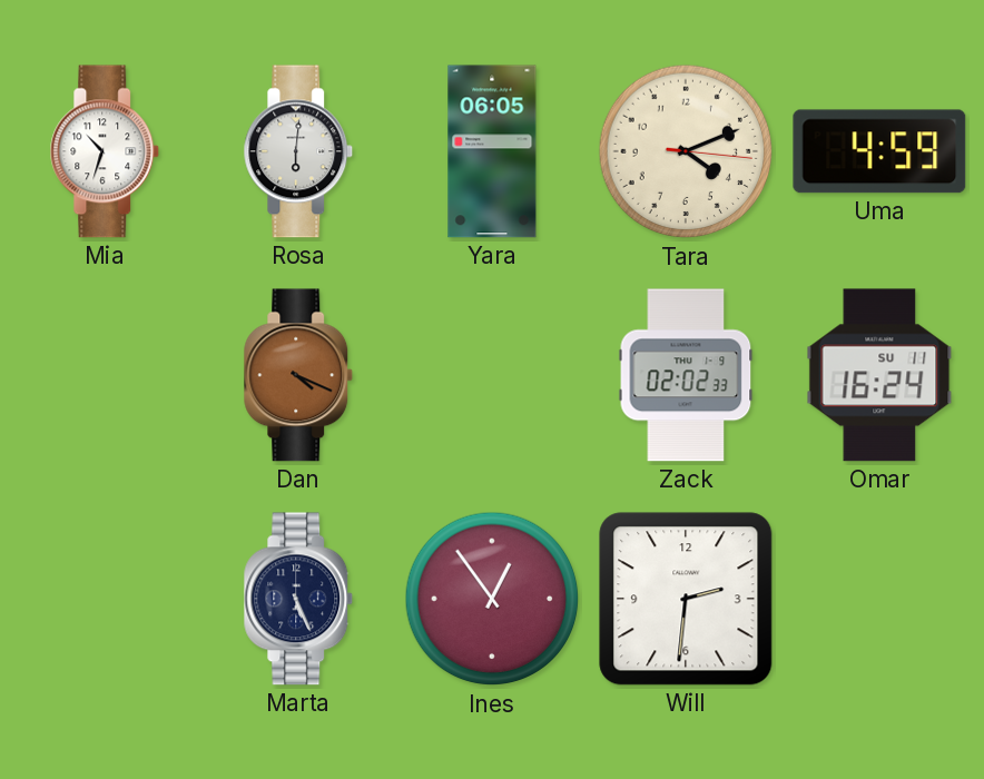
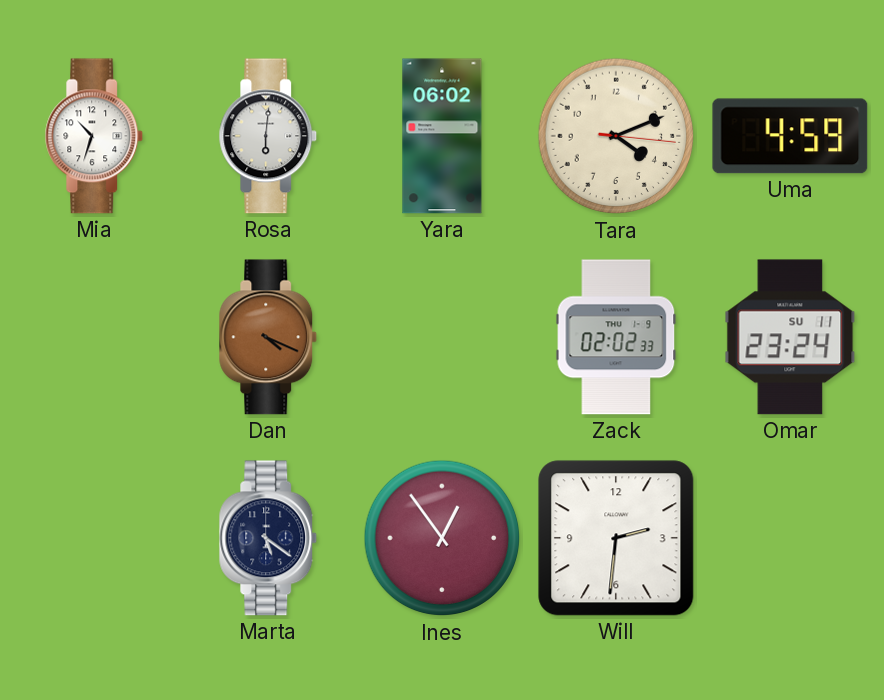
Yara: 06:05 -> 06:02 (442, 136)
Omar: 16:24 -> 23:24 (790, 337)
Marta: 5:26 -> 5:21 (268, 538)
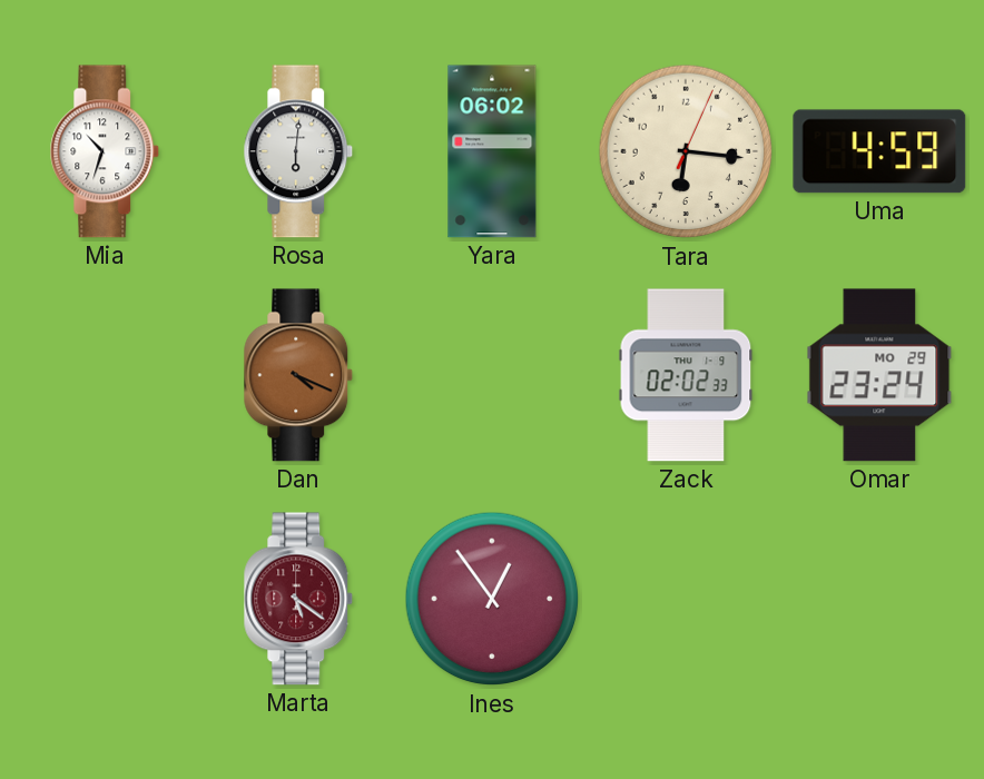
Tara: 4:11 -> 6:16 (686, 151)
Omar date: SU 11 -> MO 29 (879, 375)
Marta dial: navy -> burgundy (298, 599)
Will: 2:31 -> none (616, 538)
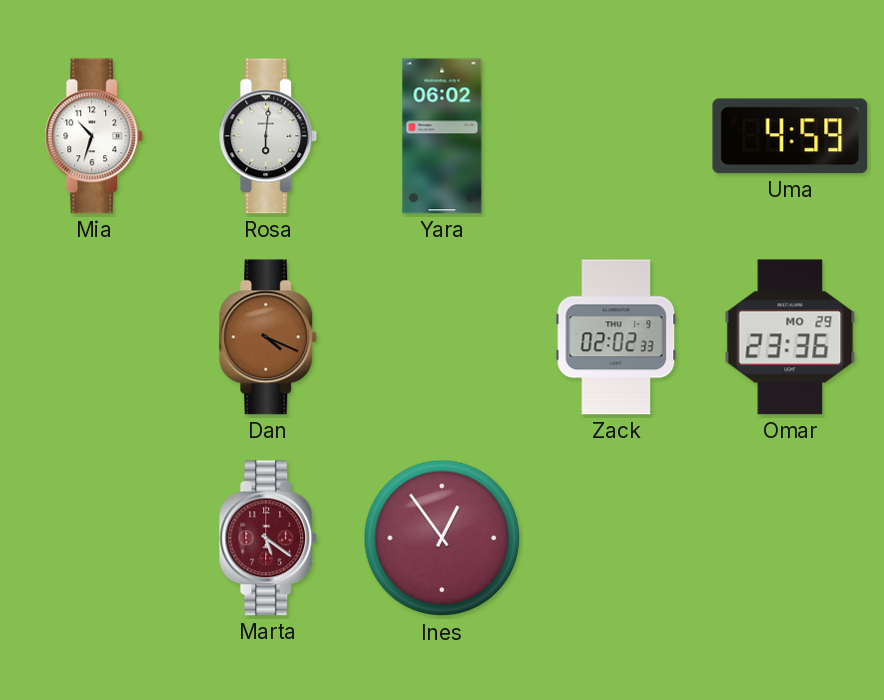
Tara: 6:16 -> none (686, 151)
Omar: 23:24 -> 23:36 (790, 337)
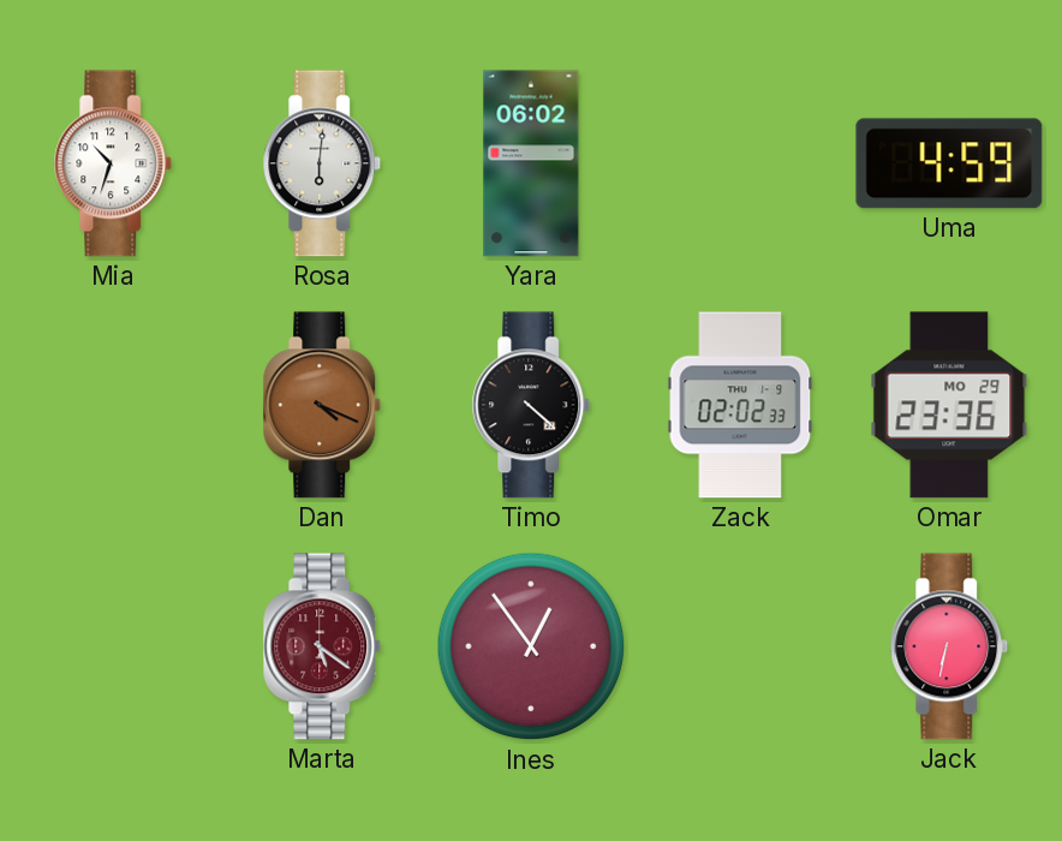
Timo: none -> 4:22 (531, 405)
Jack: none -> 6:32 (949, 646)
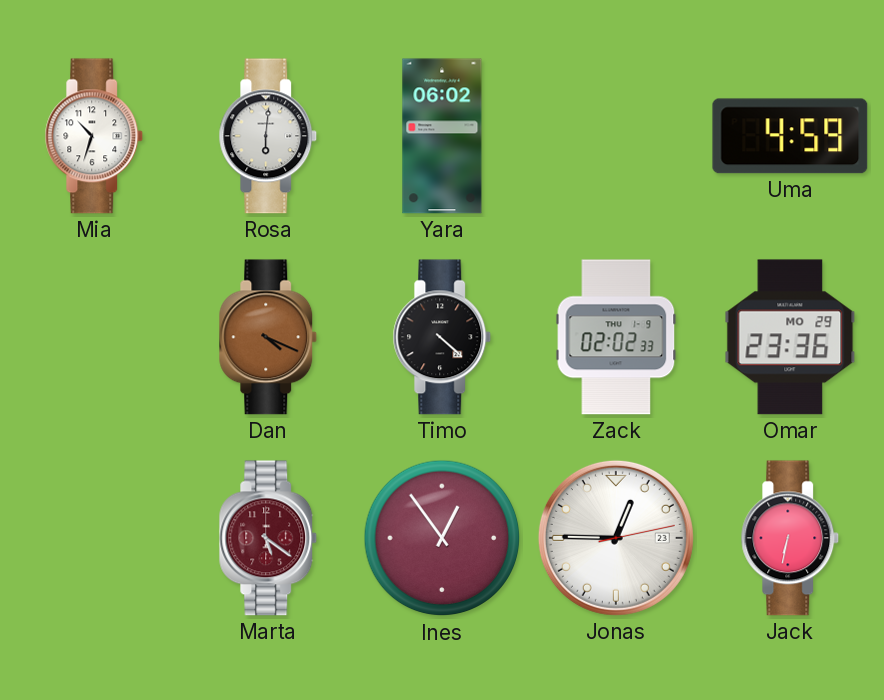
Jonas: none -> 12:45 (616, 538)
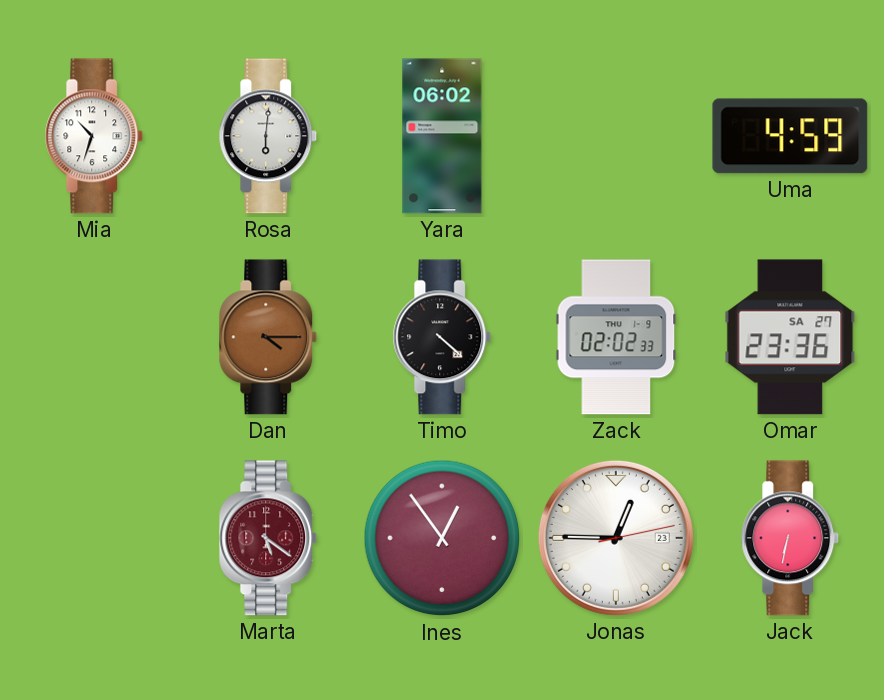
Dan: 4:19 -> 4:15 (268, 337)
Omar date: MO 29 -> SA 27 (790, 337)
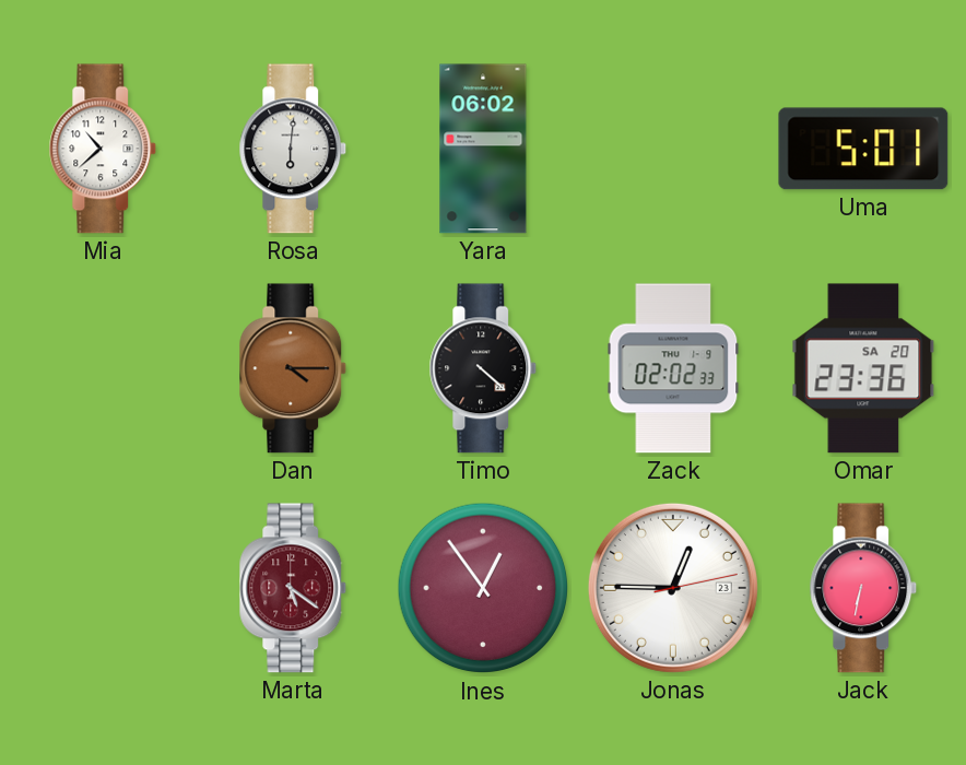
Mia: 10:33 -> 10:38 (103, 149)
Uma: 4:59 -> 5:01 (863, 149)
Omar date: SA 27 -> SA 20 (863, 368)
